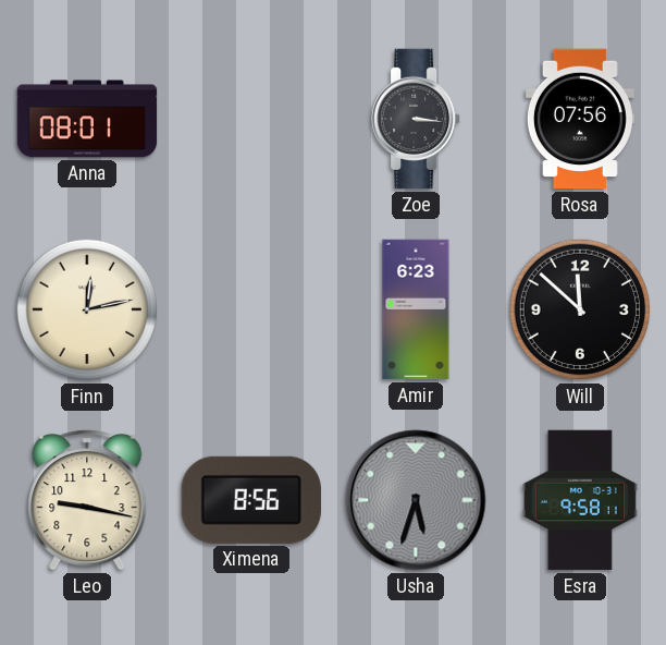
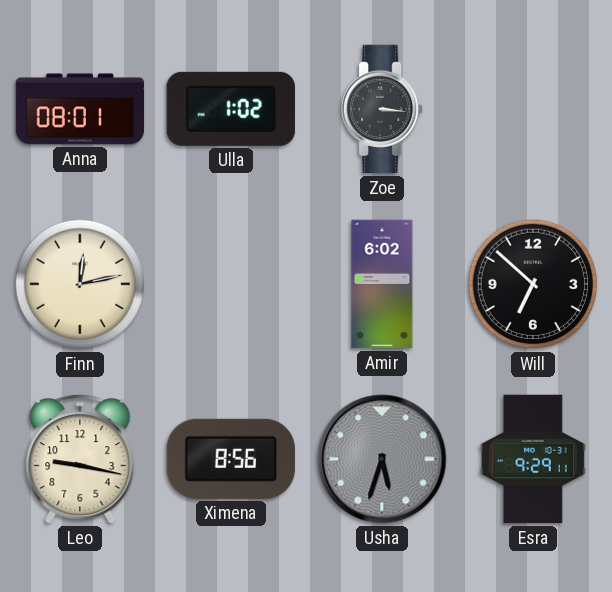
Ulla: none -> 1:02 (231, 109)
Rosa: 07:56 -> none (580, 119)
Amir: 6:23 -> 6:02 (382, 284)
Will: 11:52 -> 6:52 (533, 284)
Esra: 9:58 -> 9:29 (533, 459)
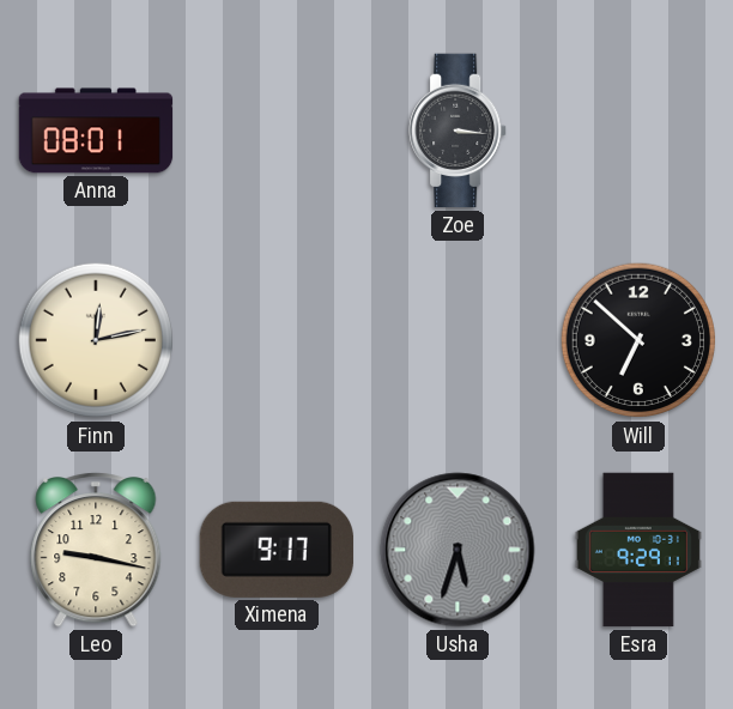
Ulla: 1:02 -> none (231, 109)
Amir: 6:02 -> none (382, 284)
Ximena: 8:56 -> 9:17 (277, 550)
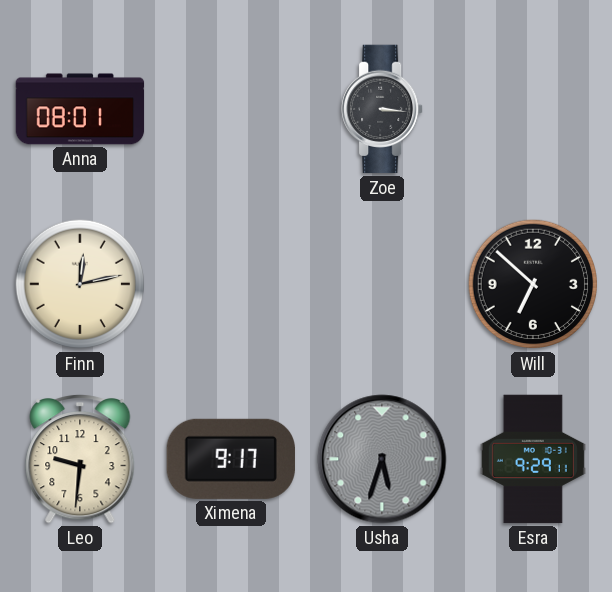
Leo: 9:17 -> 9:31 (80, 459)
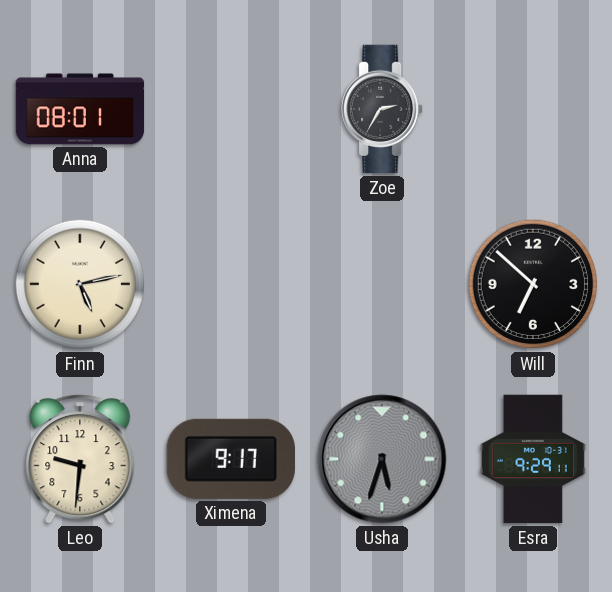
Zoe: 3:16 -> 2:35 (382, 109)
Finn: 12:13 -> 5:13 (80, 284)
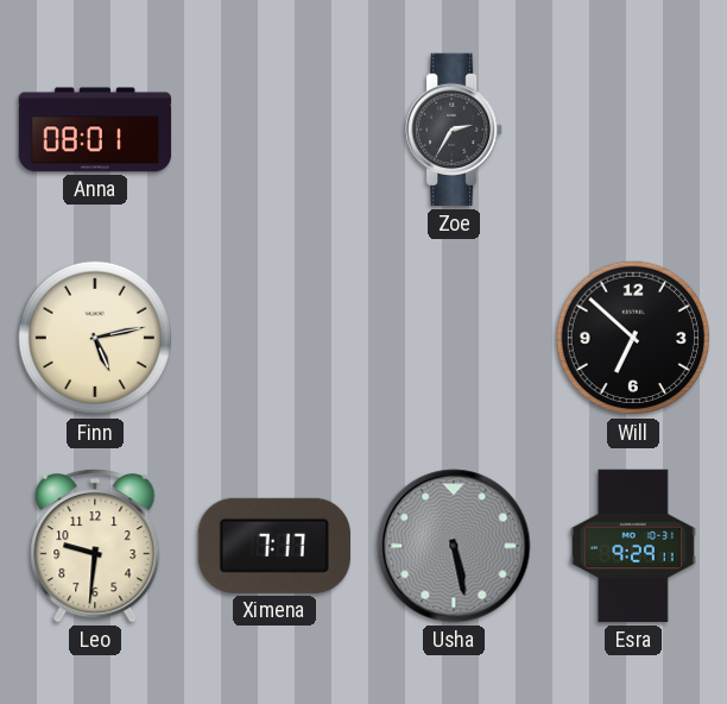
Ximena: 9:17 -> 7:17 (274, 546)
Usha: 5:33 -> 5:28 (454, 546)
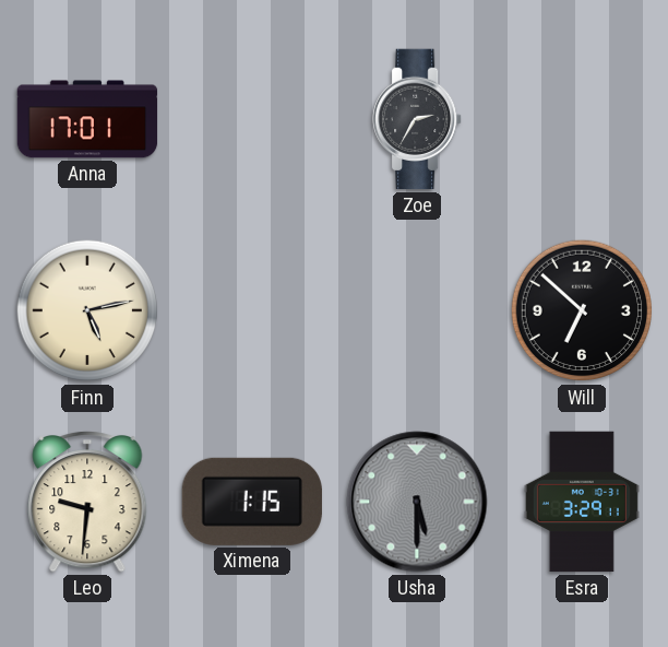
Anna: 08:01 -> 17:01 (87, 119)
Ximena: 7:17 -> 1:15 (252, 502)
Usha: 5:28 -> 5:30 (417, 502)
Esra: 9:29 -> 3:29 (582, 502)
